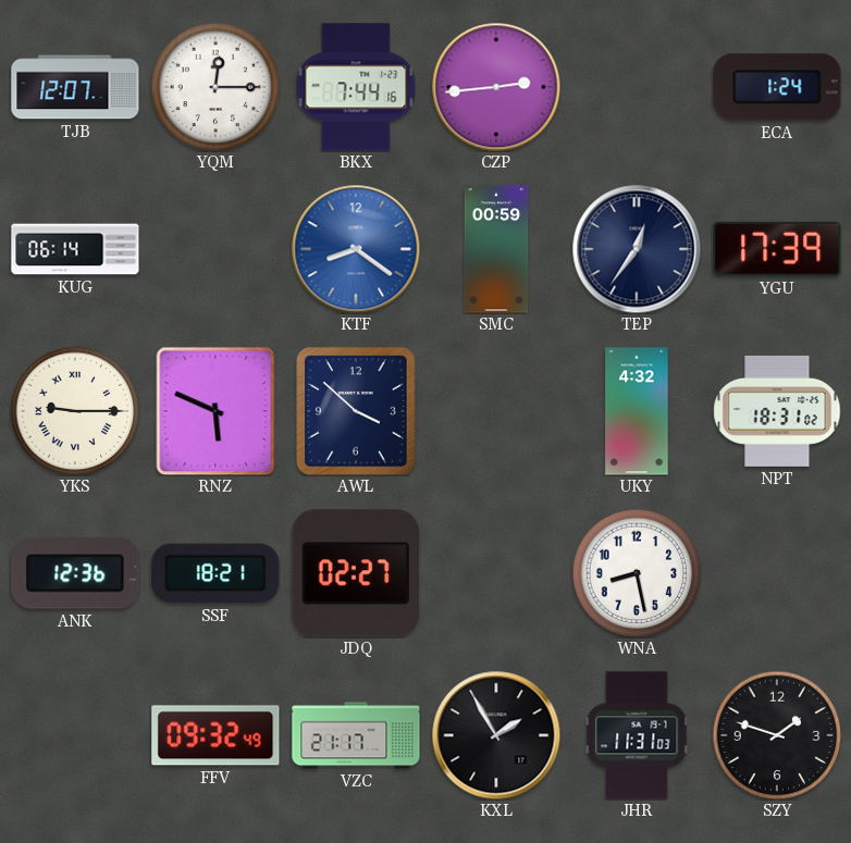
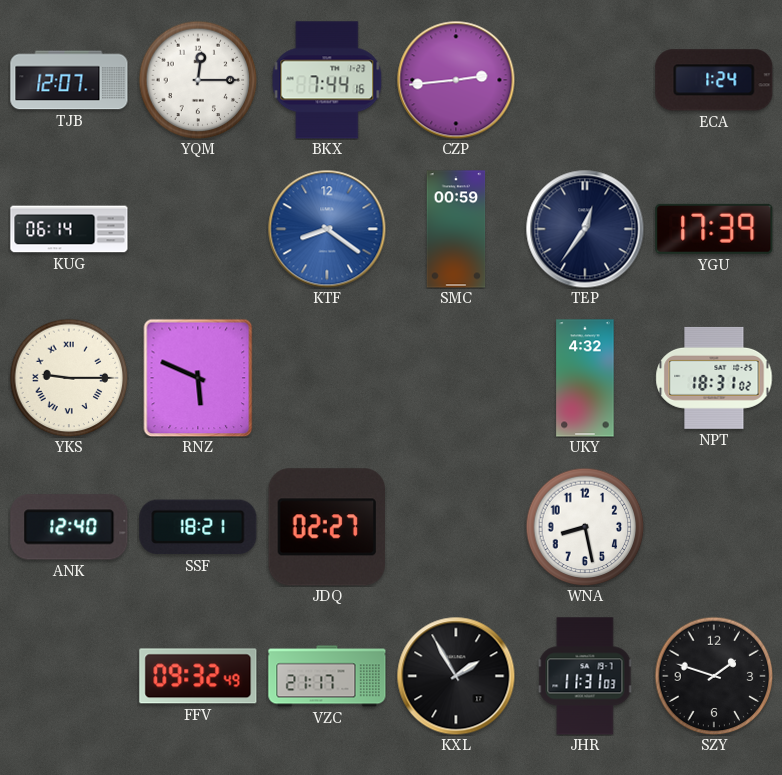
AWL: 3:52 -> none (356, 411)
ANK: 12:36 -> 12:40 (69, 527)
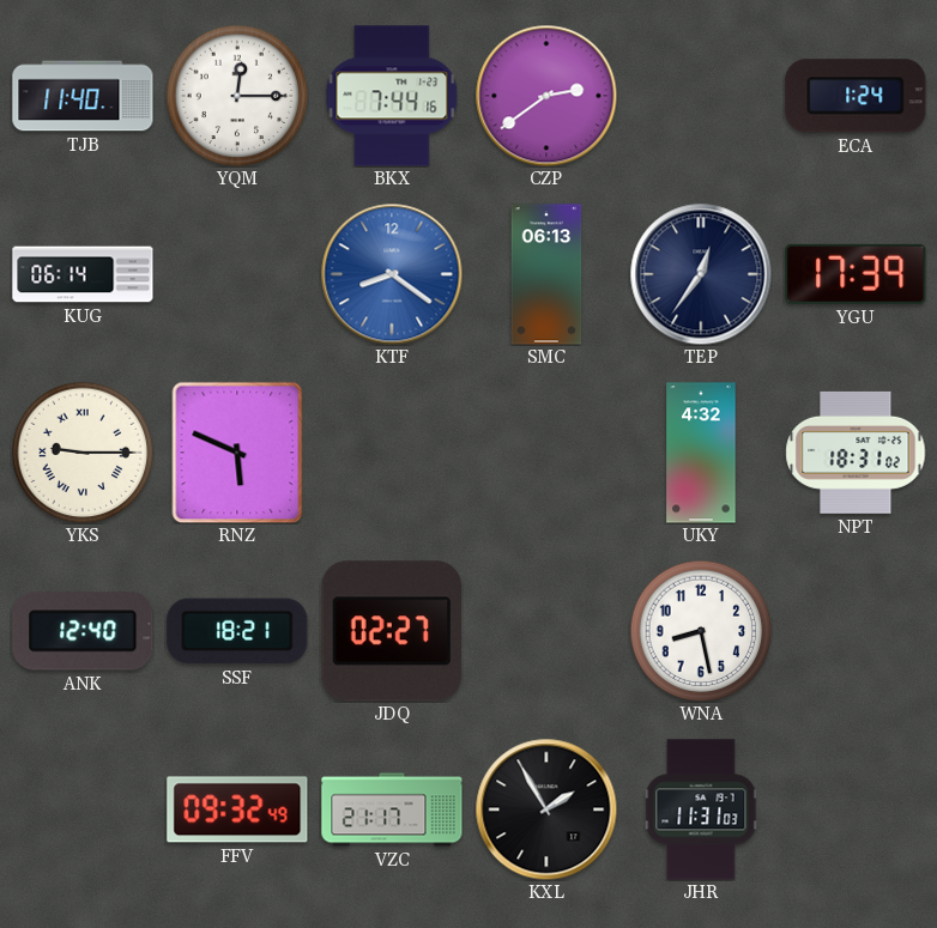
TJB: 12:07 -> 11:40 (83, 96)
CZP: 2:44 -> 2:39 (546, 96)
SMC: 00:59 -> 06:13 (546, 274)
SZY: 1:48 -> none (714, 676)
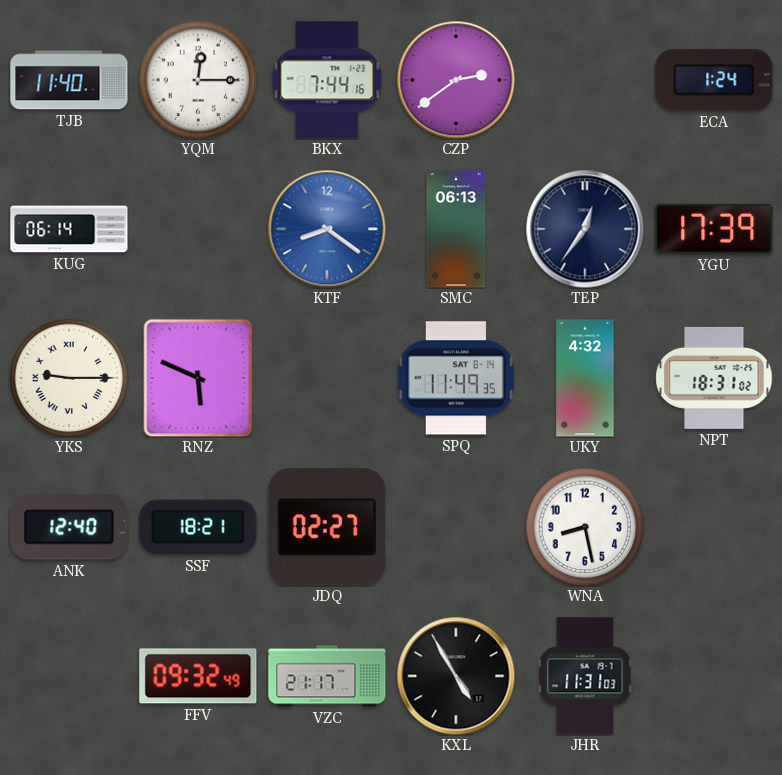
SPQ: none -> 11:49 (456, 378)
KXL: 1:55 -> 4:55 (456, 676)
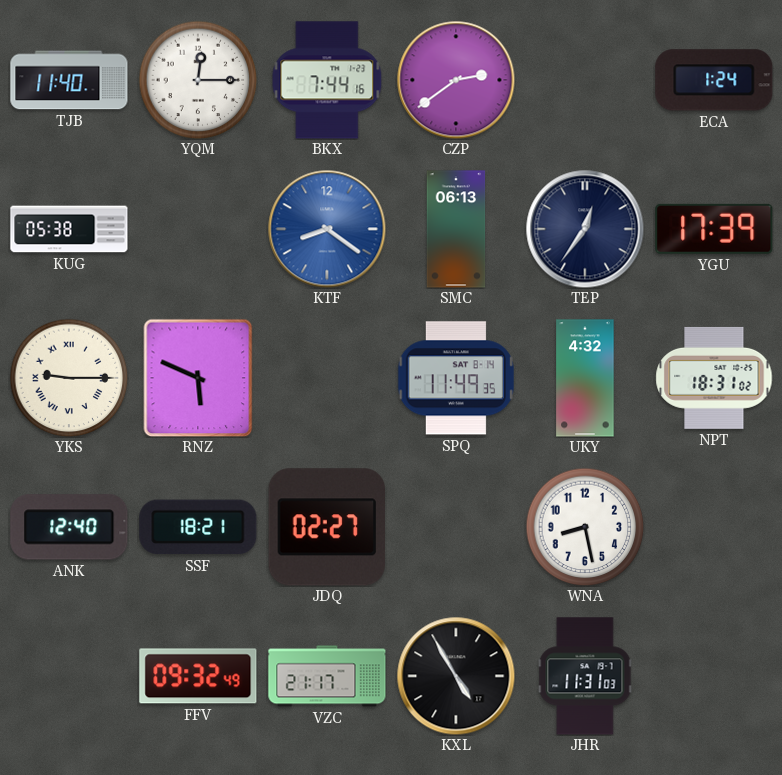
KUG: 06:14 -> 05:38 (69, 229)
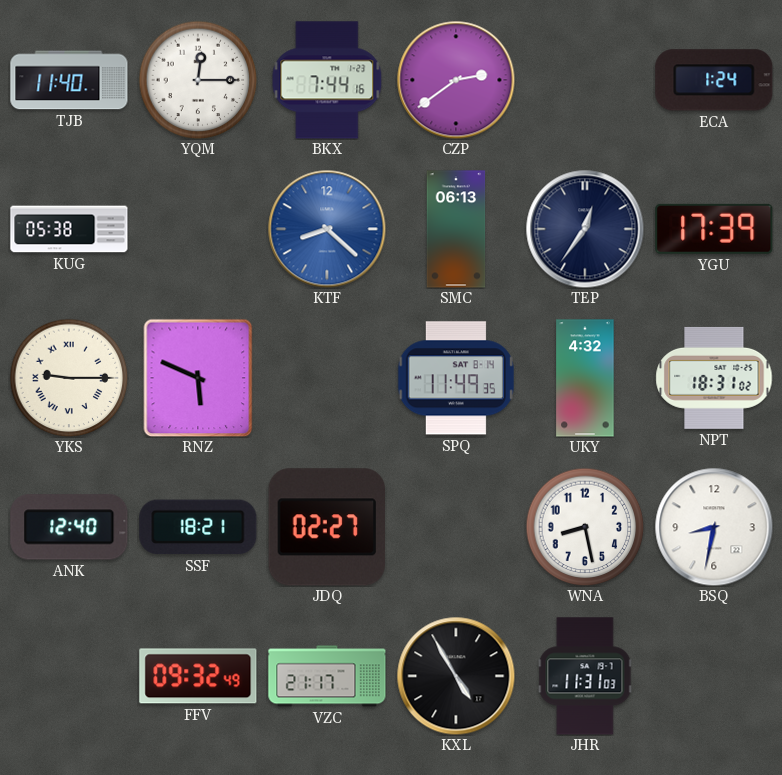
KTF: 8:21 -> 8:22 (327, 229)
BSQ: none -> 8:32 (714, 527)
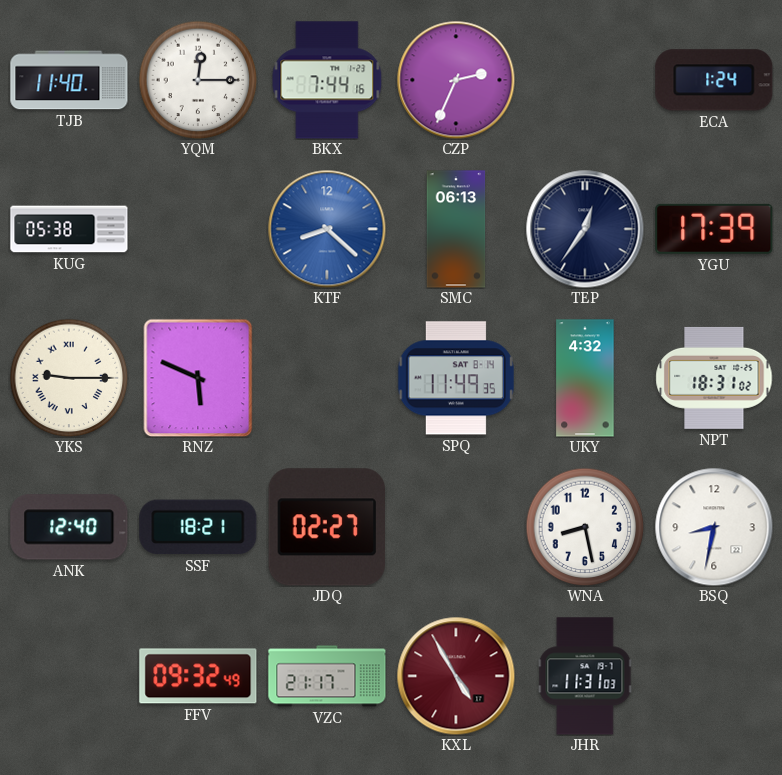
CZP: 2:39 -> 2:34 (456, 80)
KXL dial: black -> burgundy (456, 676)
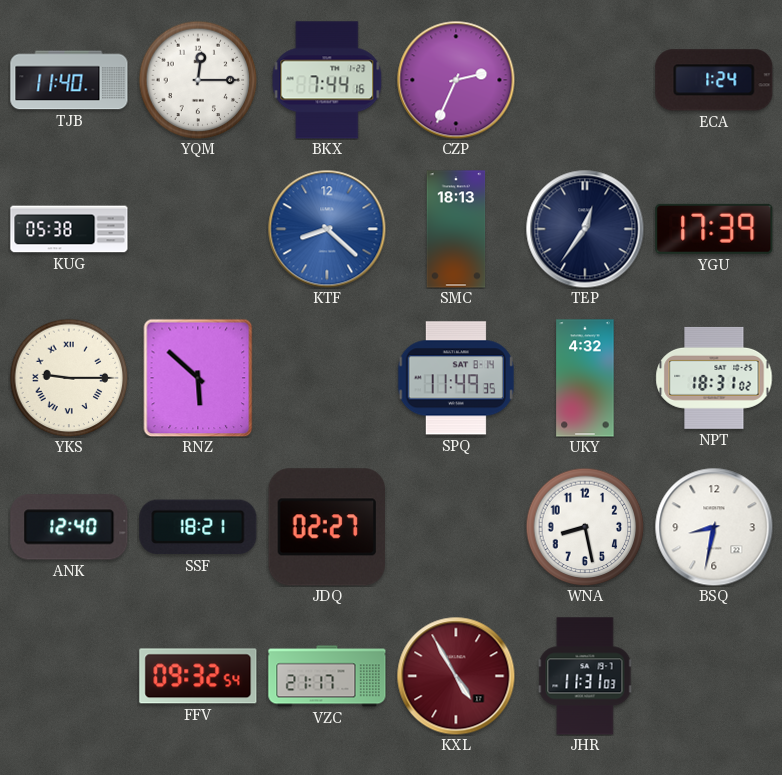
SMC: 06:13 -> 18:13 (456, 229)
RNZ: 5:49 -> 5:52 (198, 378)
FFV: 09:32:49 -> 09:32:54 (198, 676)
